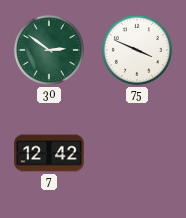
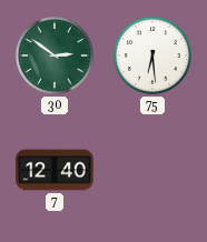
75: 3:49 -> 6:29 (152, 56)
7: 12:42 -> 12:40 (55, 170)
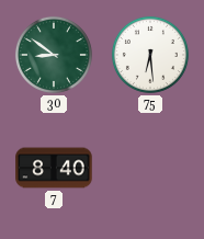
30: 2:51 -> 8:51 (54, 55)
7: 12:40 -> 8:40 (54, 168)
